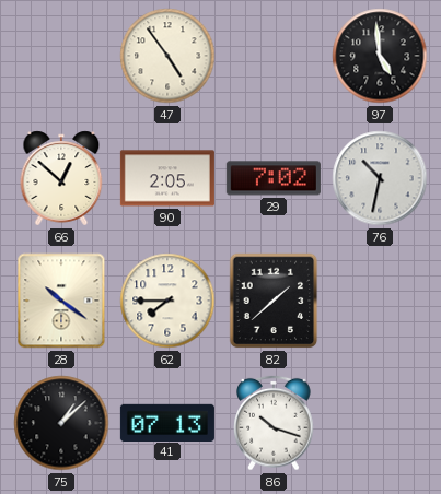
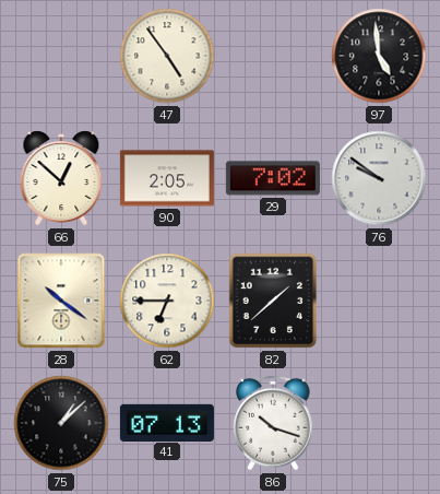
76: 10:32 -> 9:51 (379, 178)
62: 7:45 -> 6:45 (167, 301)
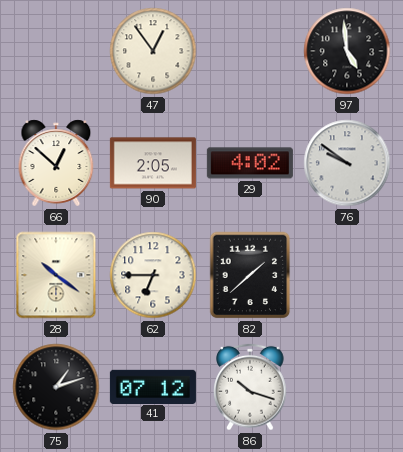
47: 4:54 -> 12:54 (153, 51)
29: 7:02 -> 4:02 (250, 163)
75: 1:08 -> 1:12 (56, 387)
41: 07:13 -> 07:12 (153, 386)
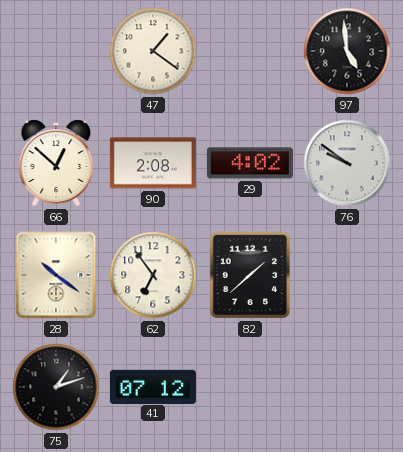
47: 12:54 -> 1:21 (153, 51)
90: 2:05 -> 2:08 (153, 163)
62: 6:45 -> 6:54 (153, 275)
86: 10:18 -> none (250, 387)
